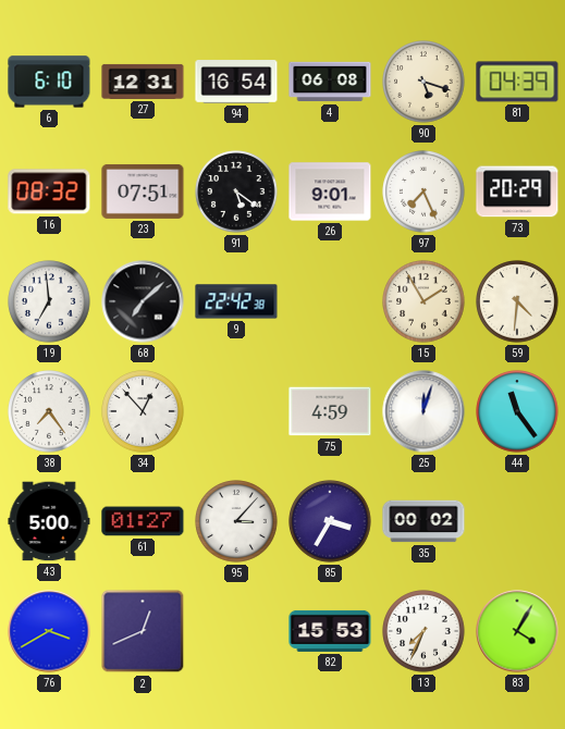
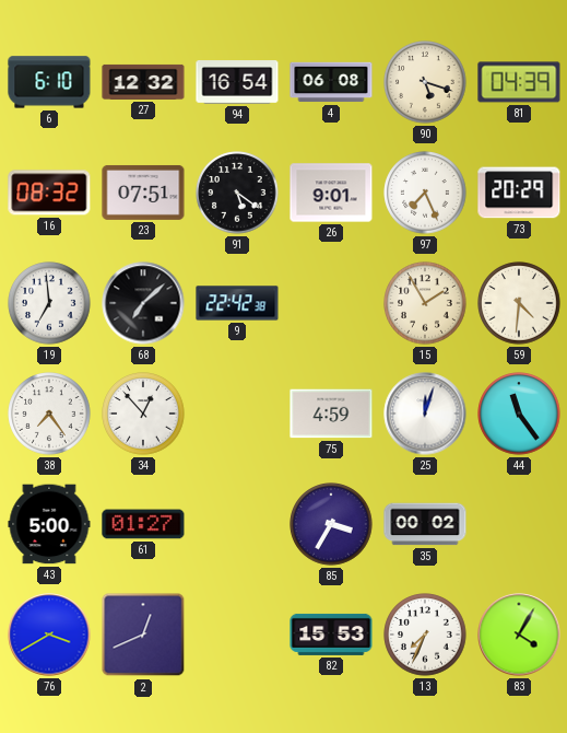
27: 12:31 -> 12:32 (143, 82)
95: 3:07 -> none (236, 521)
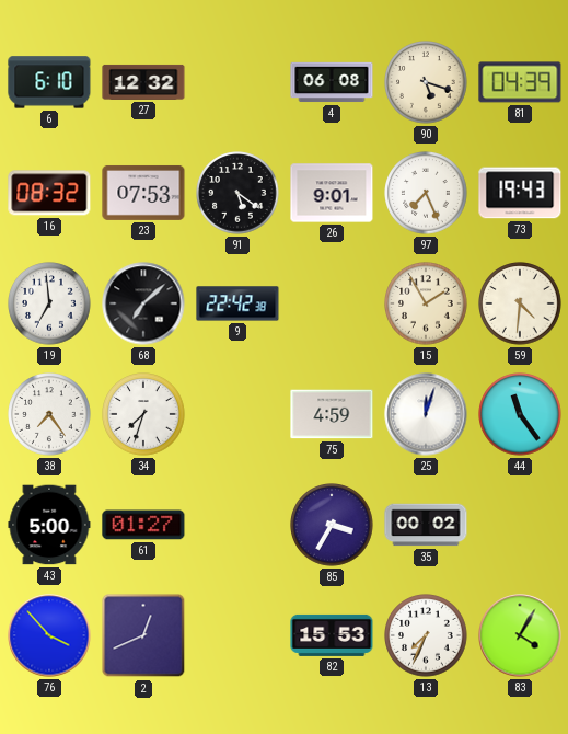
94: 16:54 -> none (237, 82)
23: 07:51 -> 07:53 (143, 193)
73: 20:29 -> 19:43 (520, 193)
34: 12:53 -> 7:33 (143, 414)
76: 3:40 -> 3:53 (49, 635)
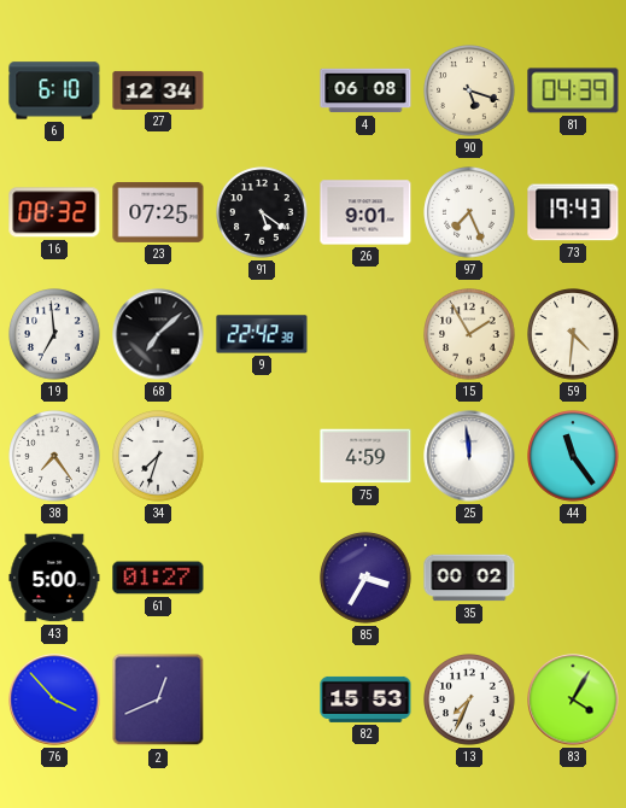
27: 12:32 -> 12:34 (158, 90)
23: 07:53 -> 07:25 (158, 212)
25: 12:03 -> 11:59 (469, 456)
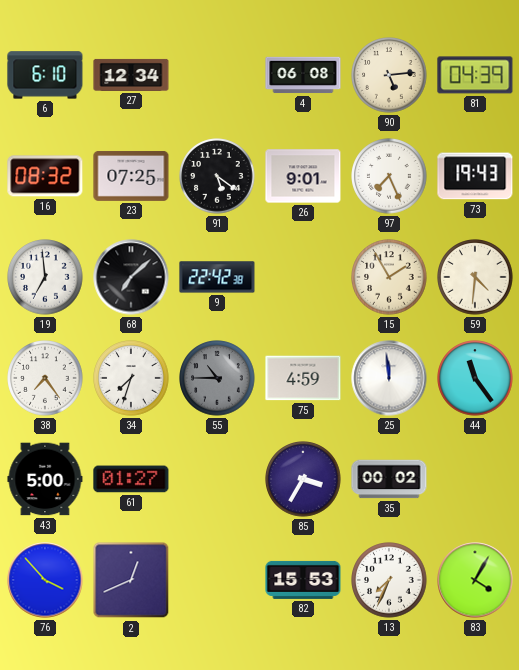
90: 5:18 -> 5:14 (389, 75)
55: none -> 10:45 (217, 378)
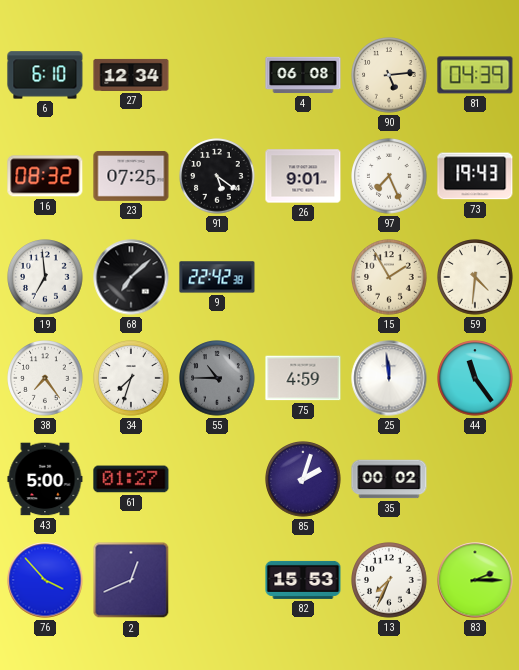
85: 3:35 -> 2:03 (303, 479)
83: 4:05 -> 2:15 (475, 580)
